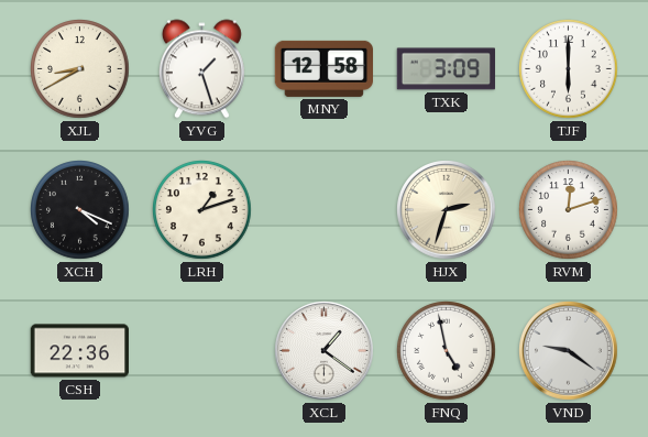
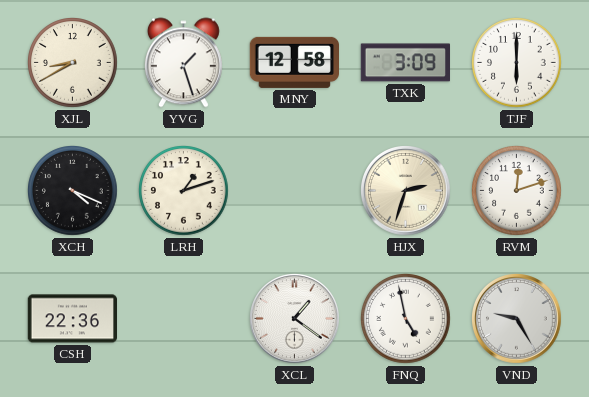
VND: 9:21 -> 9:25 (517, 319)
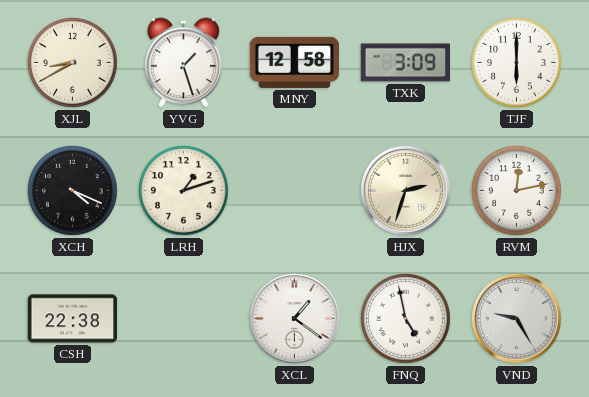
RVM: 12:12 -> 12:13 (517, 191)
CSH: 22:36 -> 22:38 (72, 319)
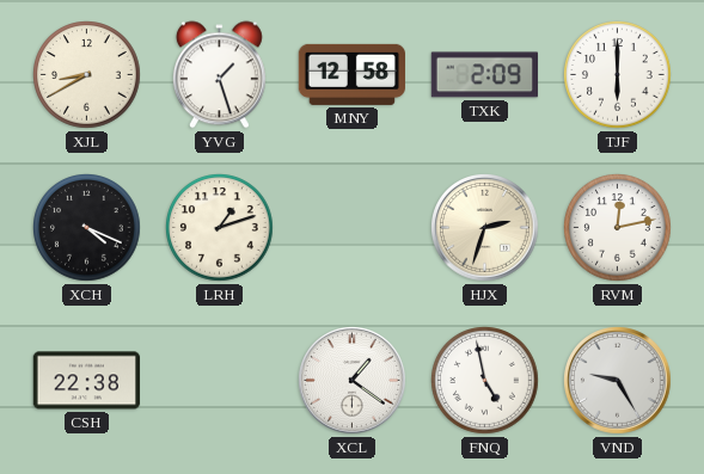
TXK: 3:09 -> 2:09 (484, 75)
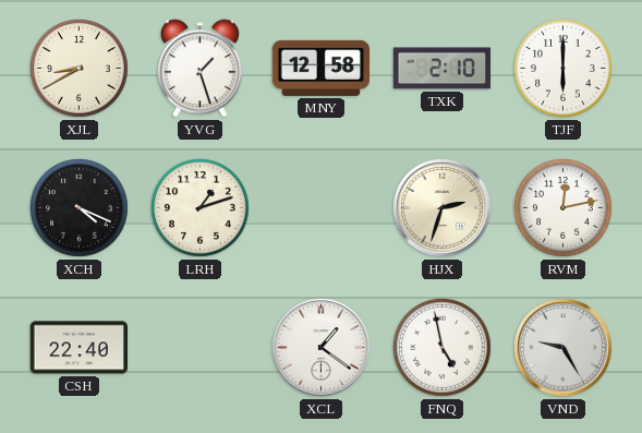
TXK: 2:09 -> 2:10 (441, 69)
CSH: 22:38 -> 22:40 (78, 348)
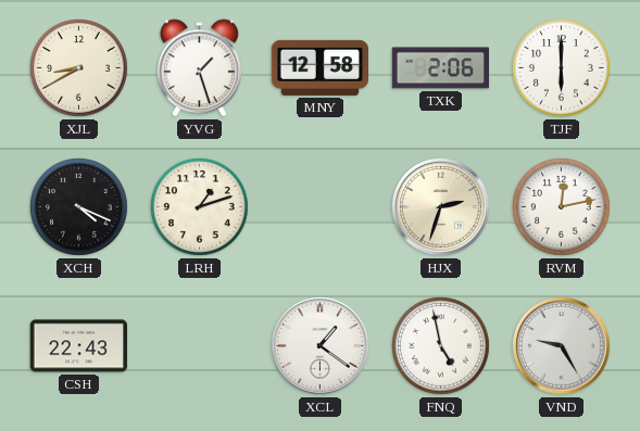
TXK: 2:10 -> 2:06 (440, 68)
CSH: 22:40 -> 22:43 (78, 346)
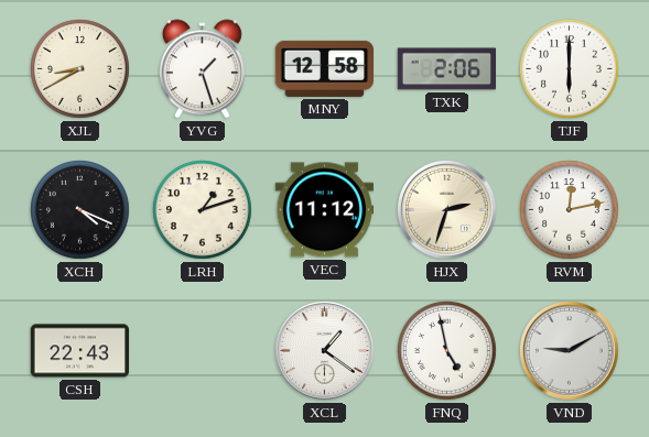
VEC: none -> 11:12 (324, 210)
VND: 9:25 -> 9:10 (570, 351)
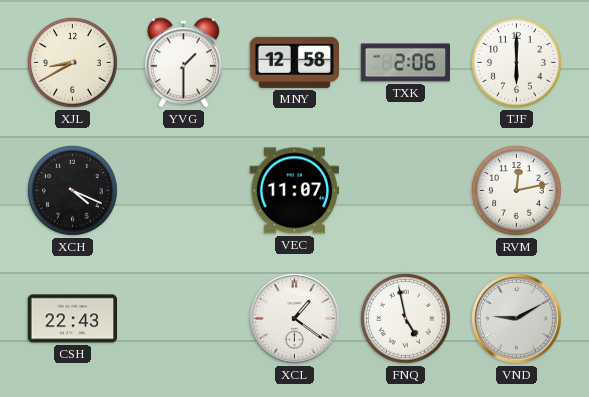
YVG: 1:27 -> 1:30 (183, 63)
LRH: 1:12 -> none (203, 210)
VEC: 11:12 -> 11:07 (294, 191)
HJX: 2:33 -> none (447, 210)
